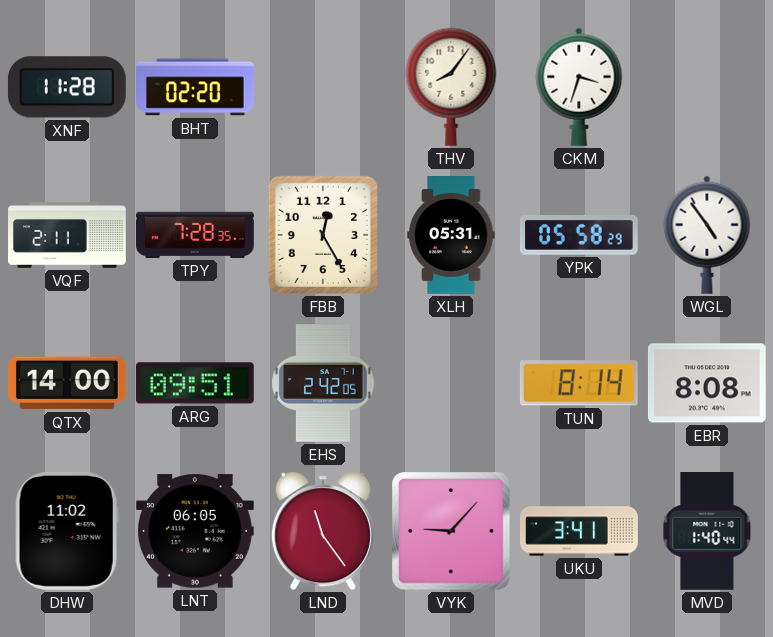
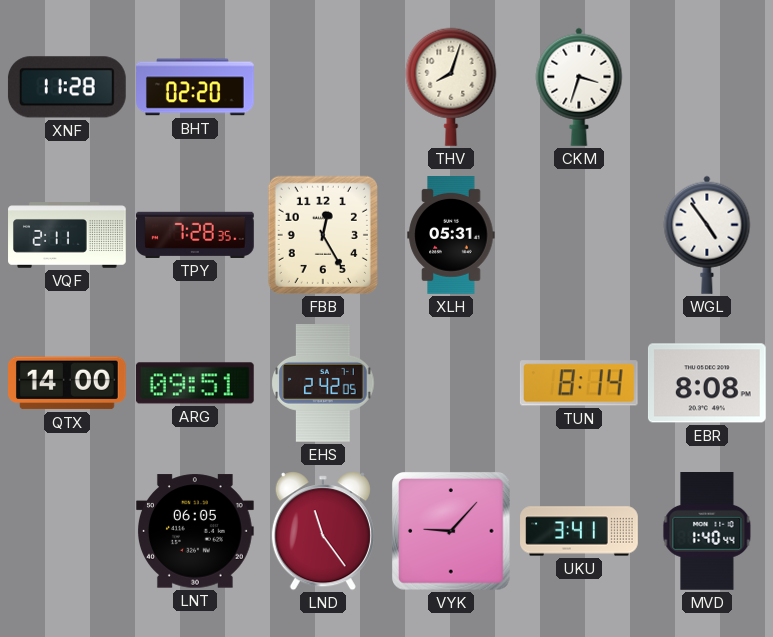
THV: 8:06 -> 8:03 (451, 87)
YPK: 05:58 -> none (579, 235)
DHW: 11:02 -> none (67, 531)
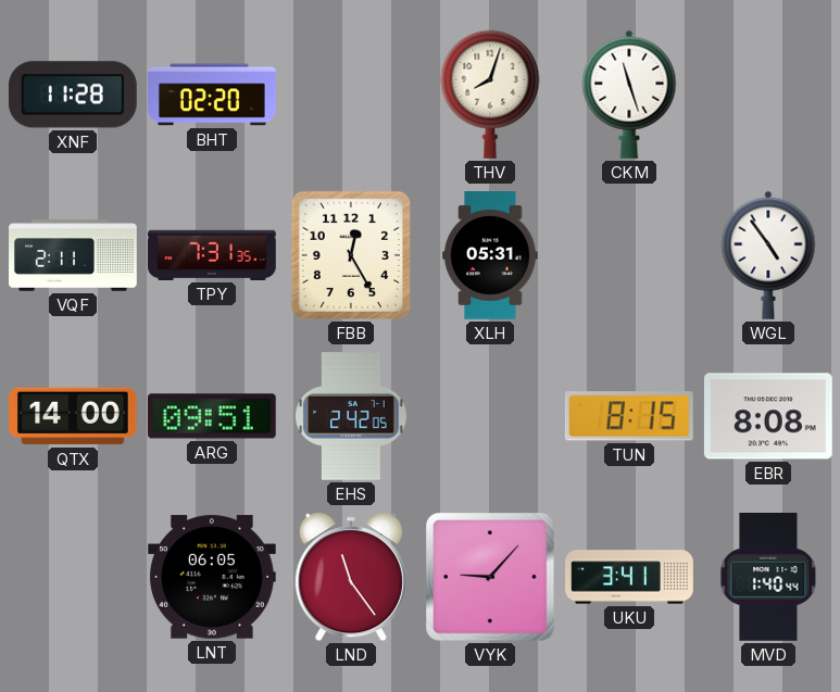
CKM: 3:33 -> 11:27 (629, 95)
TPY: 7:28 -> 7:31 (213, 255)
TUN: 8:14 -> 8:15 (629, 416)
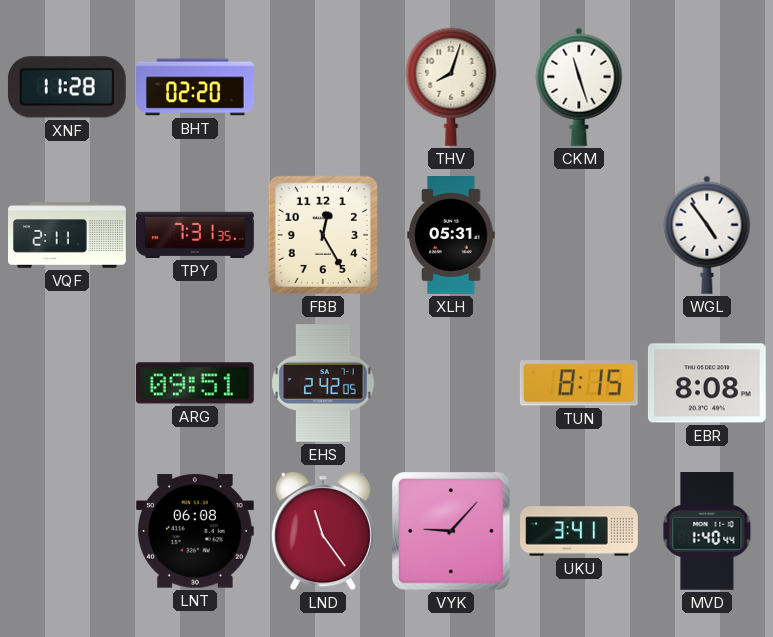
QTX: 14:00 -> none (74, 416)
LNT: 06:05 -> 06:08 (196, 531)
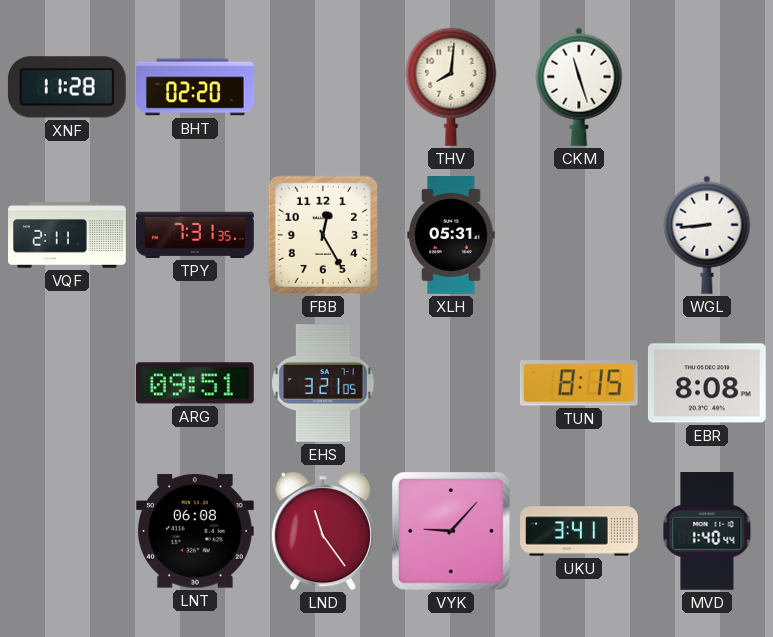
THV: 8:03 -> 8:01 (451, 87)
WGL: 4:54 -> 8:44 (707, 235)
EHS: 2:42 -> 3:21 (323, 384)
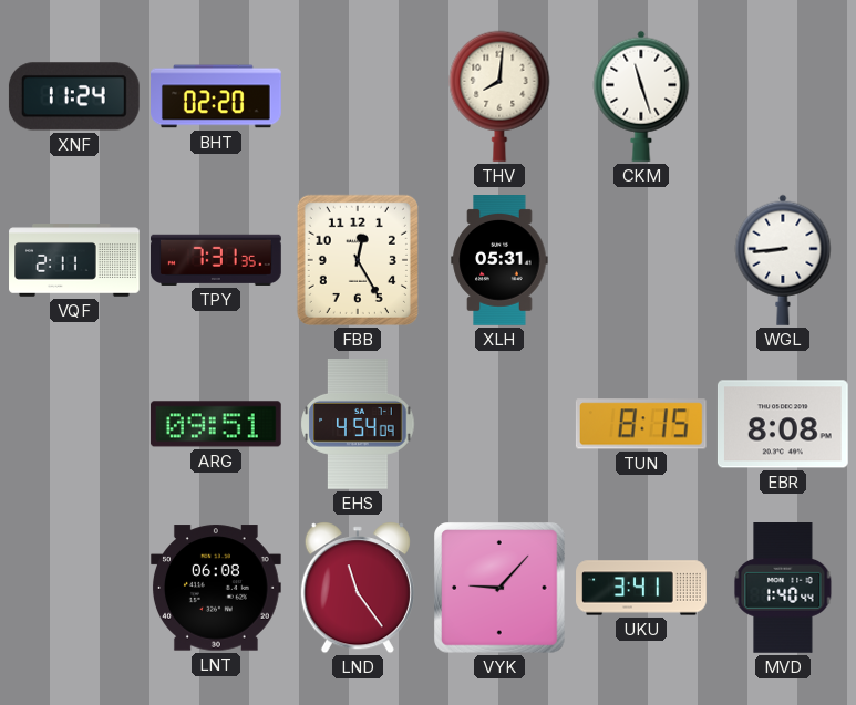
XNF: 11:28 -> 11:24 (74, 96)
EHS: 3:21 -> 4:54 (358, 425)
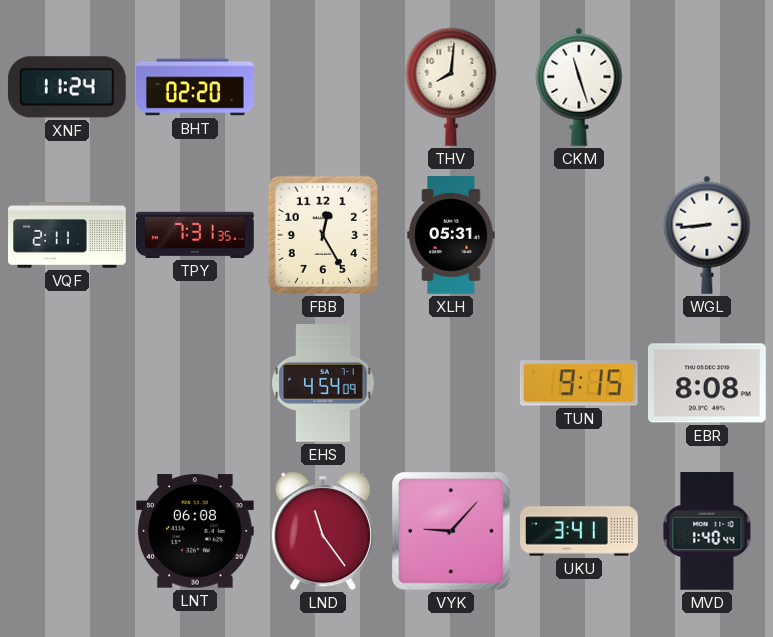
ARG: 09:51 -> none (216, 424)
TUN: 8:15 -> 9:15 (579, 383)
